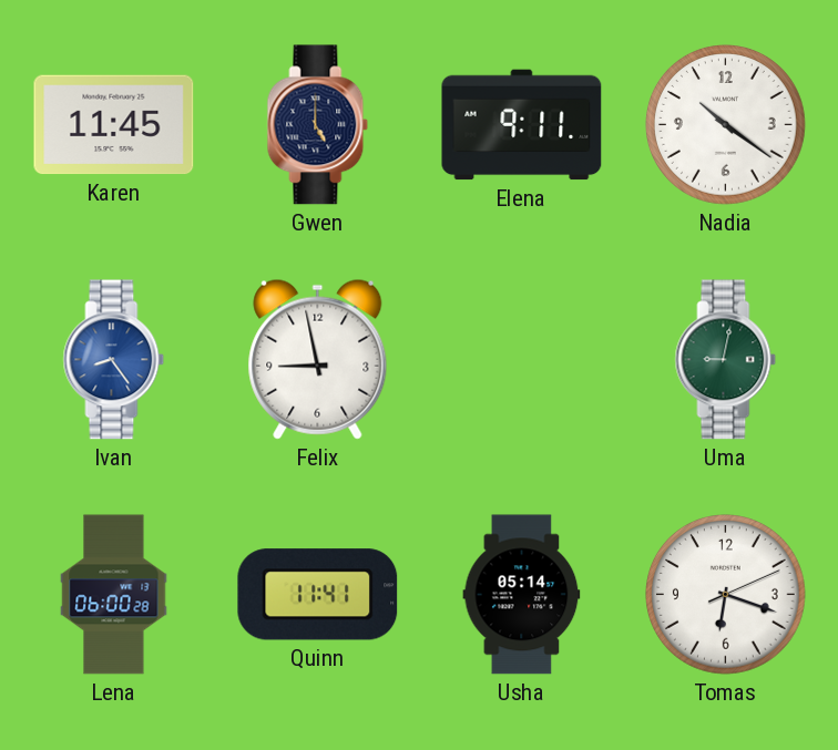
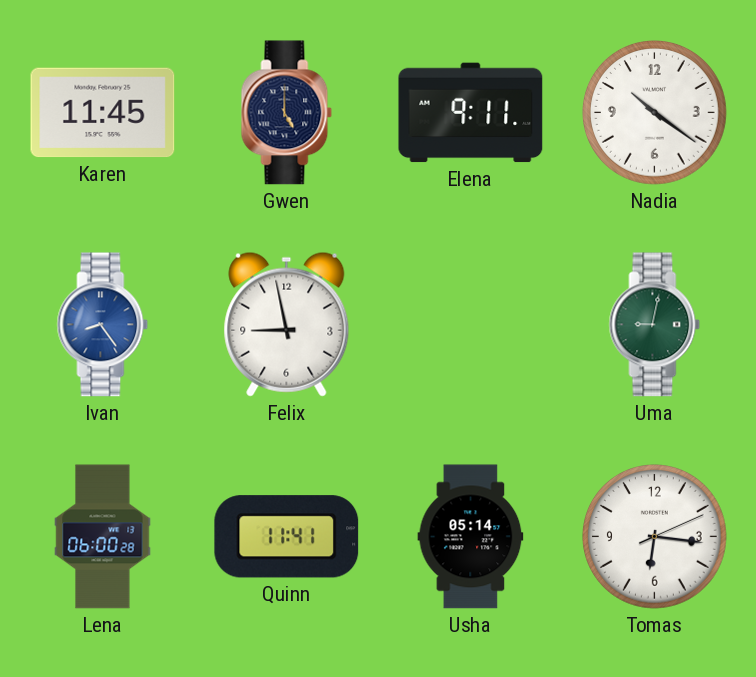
Tomas: 6:18 -> 6:16 (655, 537)
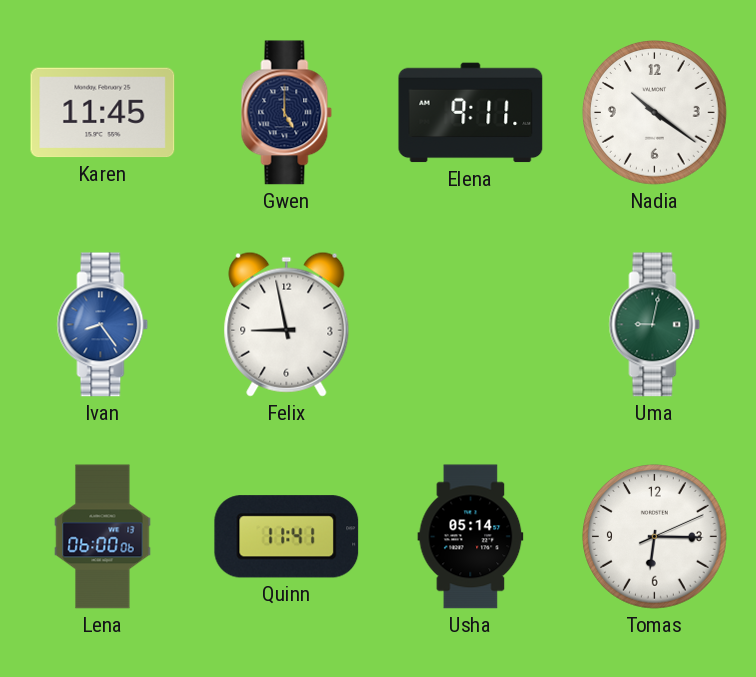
Lena: 06:00:28 -> 06:00:06 (103, 537)
Tomas: 6:16 -> 6:15 (655, 537)
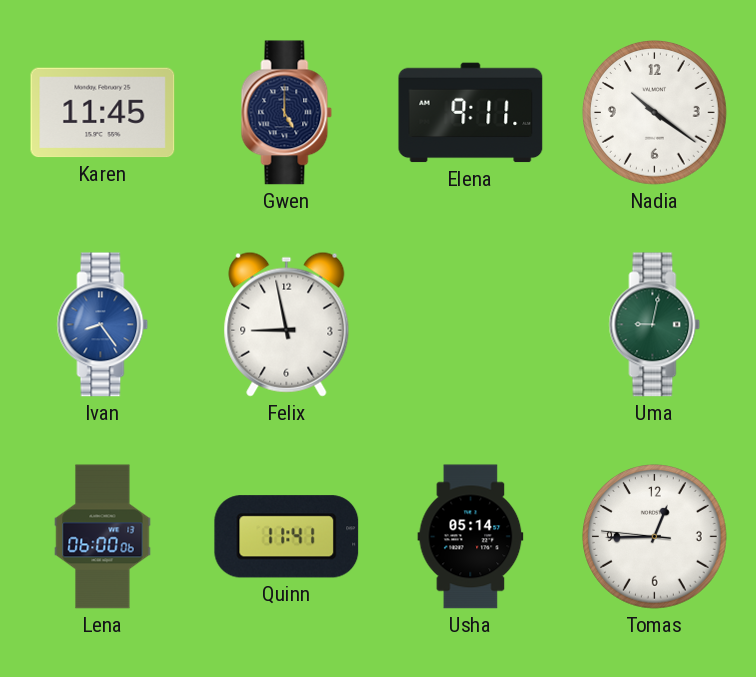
Tomas: 6:15 -> 12:44 (655, 537)
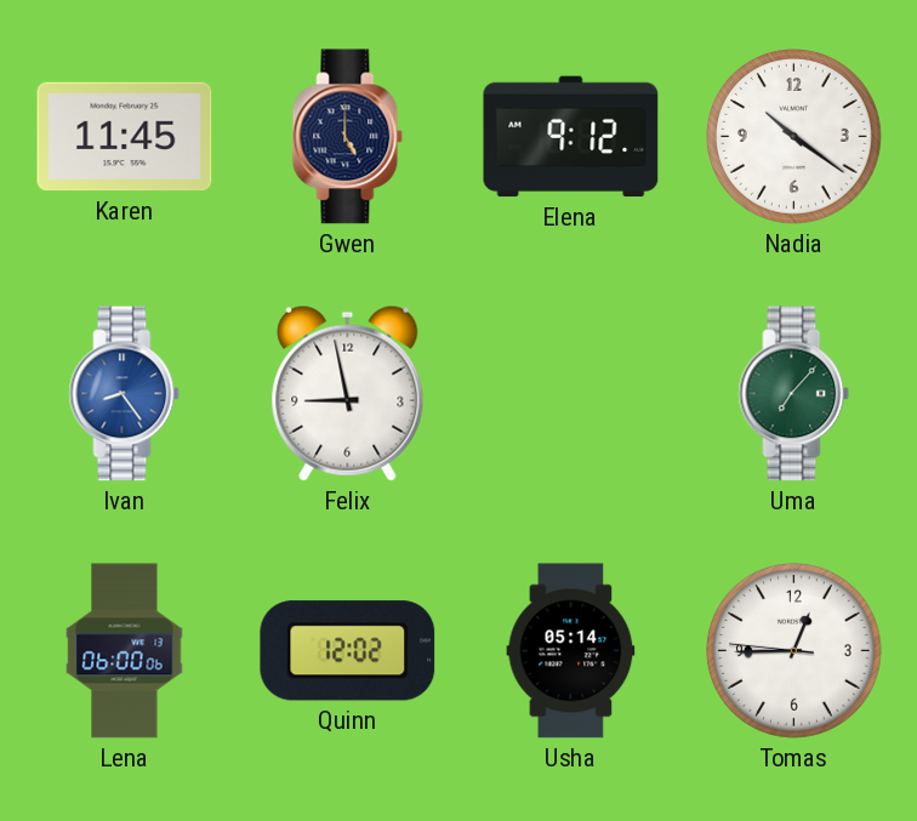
Elena: 9:11 -> 9:12 (571, 137)
Uma: 9:02 -> 7:07 (794, 394)
Quinn: 11:41 -> 12:02 (348, 651)
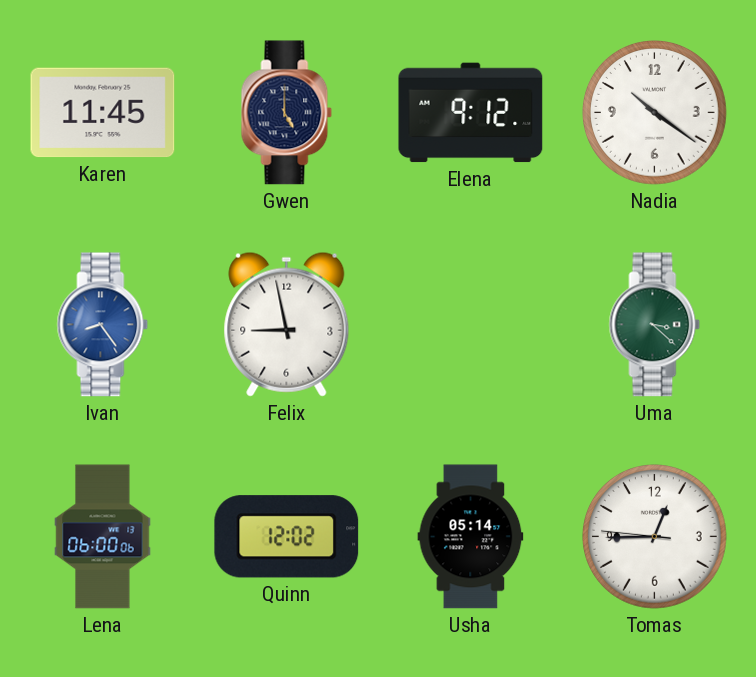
Uma: 7:07 -> 3:22 (655, 325)
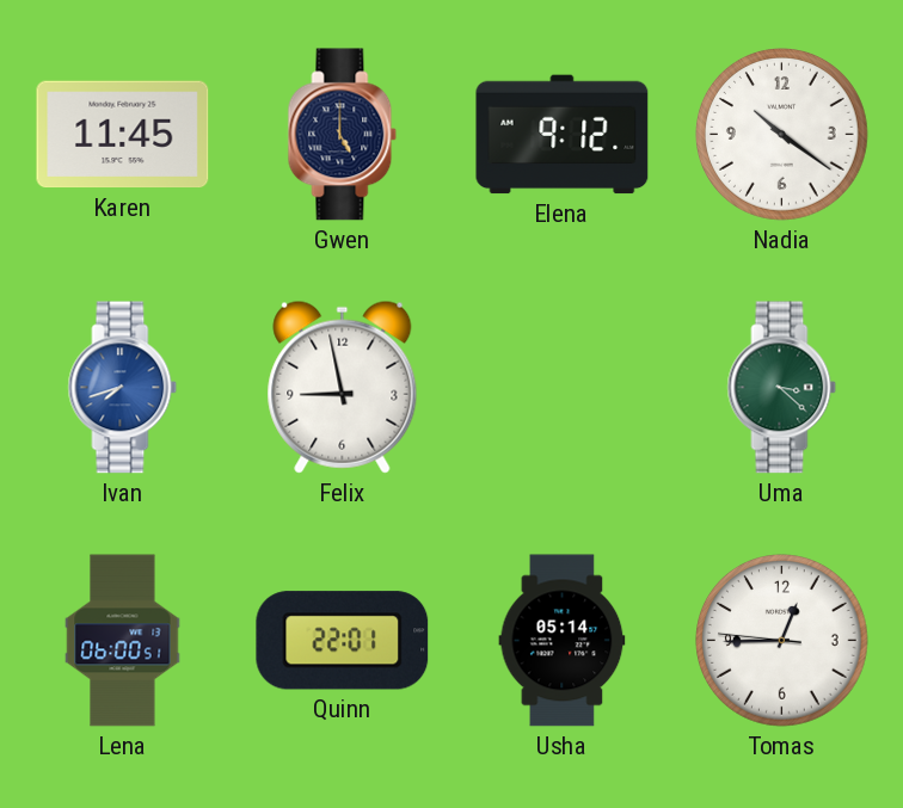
Ivan: 8:24 -> 7:42 (123, 388)
Lena: 06:00:06 -> 06:00:51 (123, 641)
Quinn: 12:02 -> 22:01 (343, 641)
